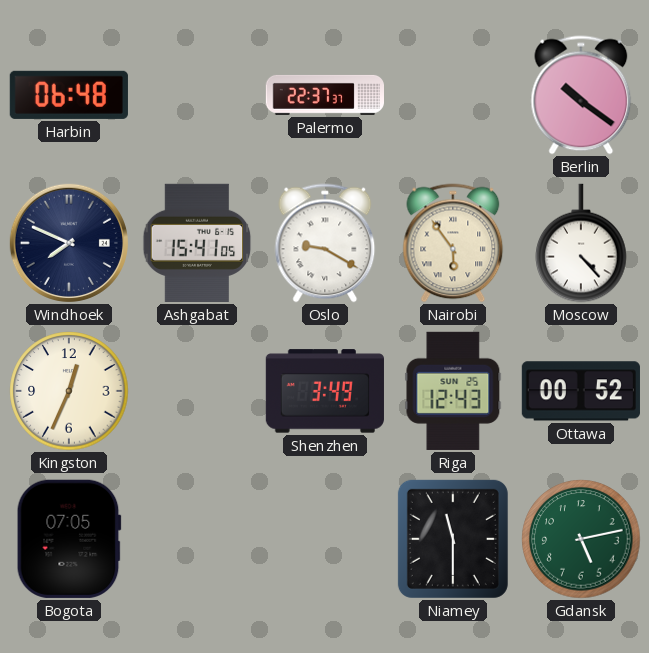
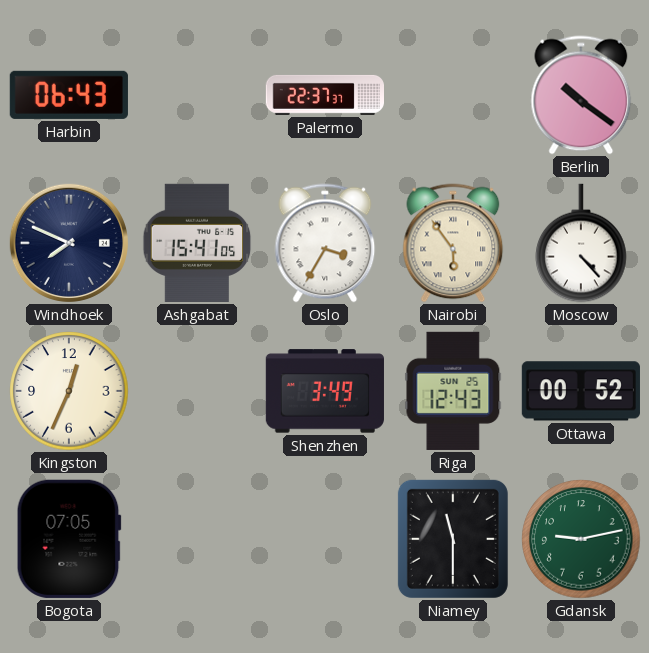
Harbin: 06:48 -> 06:43 (69, 95)
Oslo: 9:20 -> 3:35 (325, 243)
Gdansk: 5:13 -> 9:13 (581, 539)
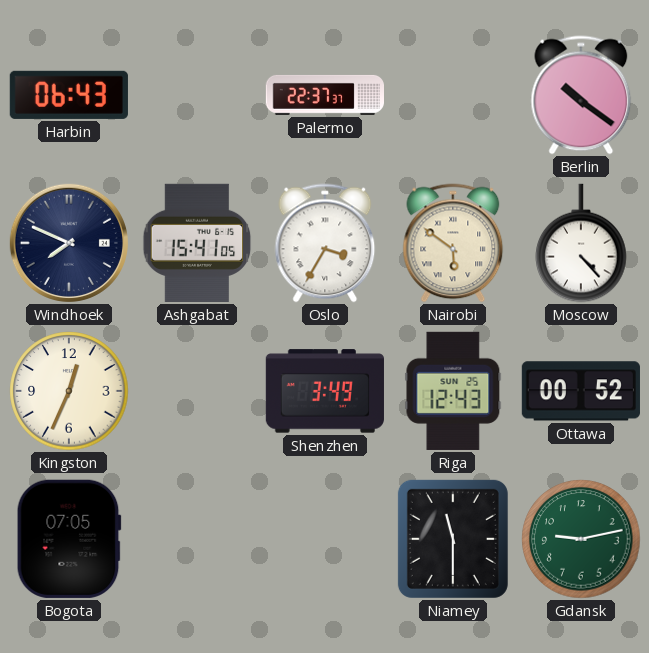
Nairobi: 5:54 -> 5:51 (453, 243)
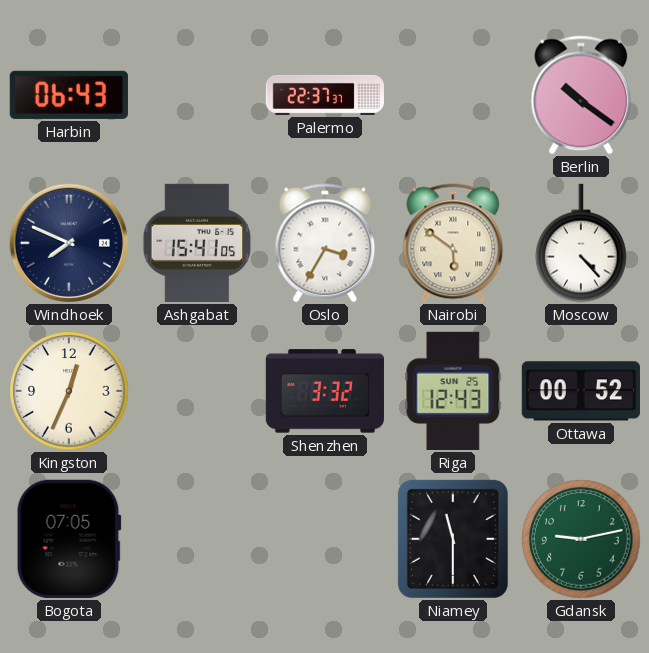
Shenzhen: 3:49 -> 3:32 (325, 391)
